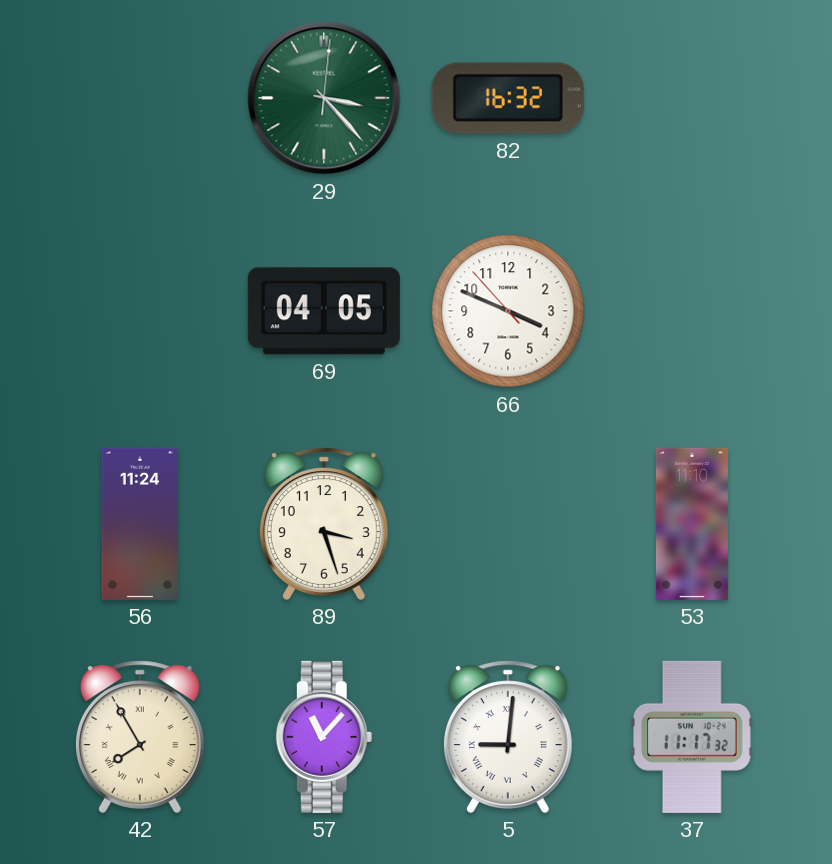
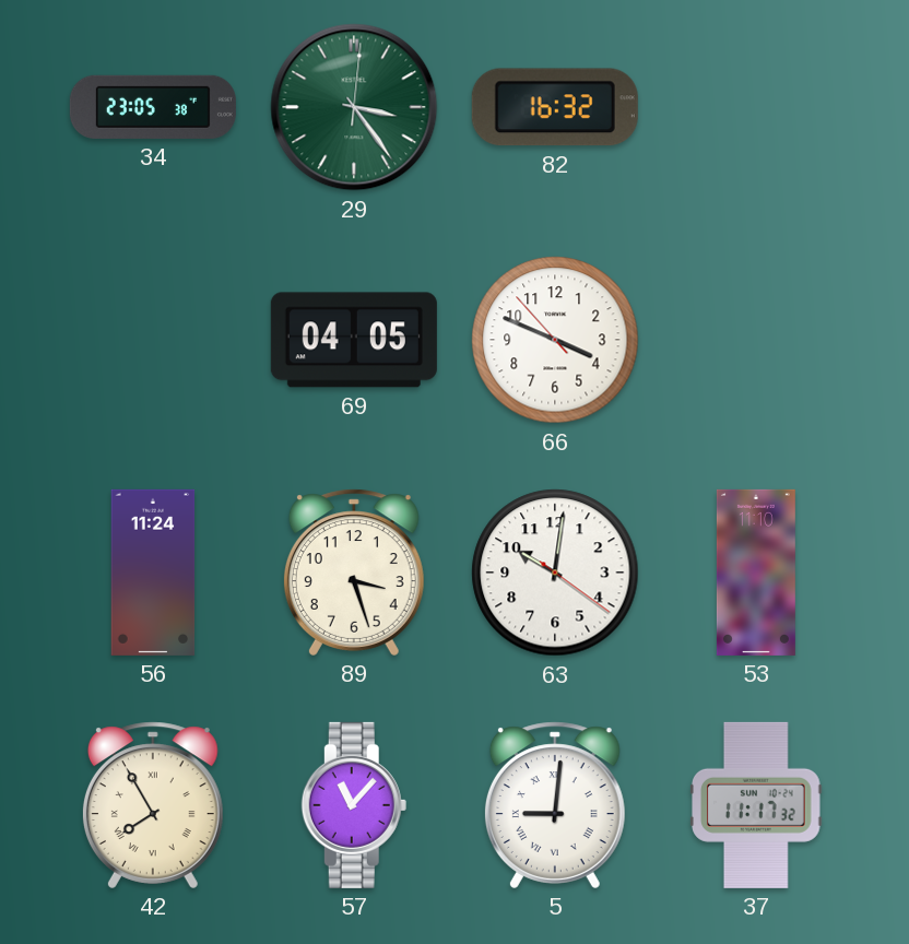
34: none -> 23:05 (153, 107)
29: 3:23 -> 3:24 (354, 107)
63: none -> 10:01 (555, 573)
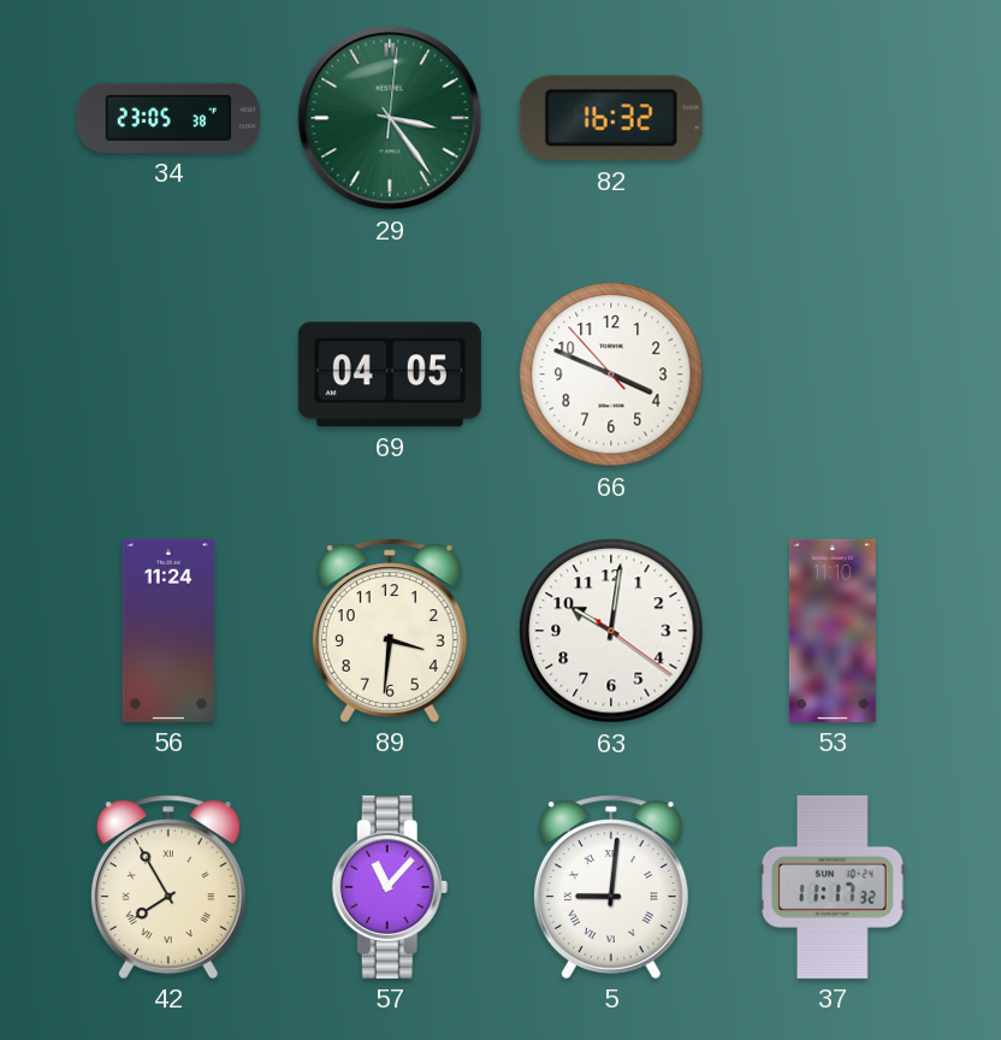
89: 3:27 -> 3:31 (390, 631)
